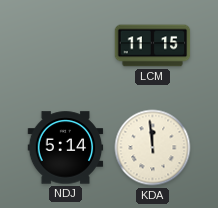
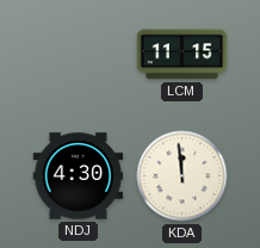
NDJ: 5:14 -> 4:30 (79, 176)
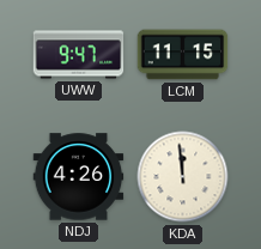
UWW: none -> 9:47 (79, 55)
NDJ: 4:30 -> 4:26 (79, 177)
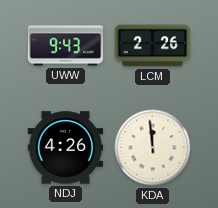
UWW: 9:47 -> 9:43 (66, 46)
LCM: 11:15 -> 2:26 (153, 46)
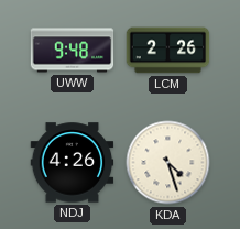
UWW: 9:43 -> 9:48 (73, 51)
KDA: 11:59 -> 4:27 (168, 163)
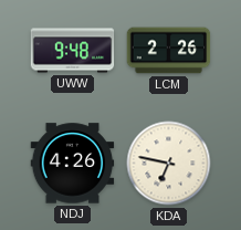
KDA: 4:27 -> 6:47 (169, 164)
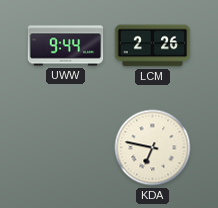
UWW: 9:48 -> 9:44 (66, 46)
NDJ: 4:26 -> none (73, 164)
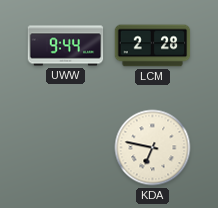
LCM: 2:26 -> 2:28 (153, 46)
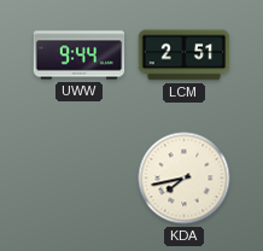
LCM: 2:28 -> 2:51 (185, 56)
KDA: 6:47 -> 7:43 (185, 179)
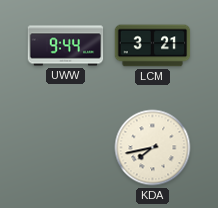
LCM: 2:51 -> 3:21 (153, 46)
